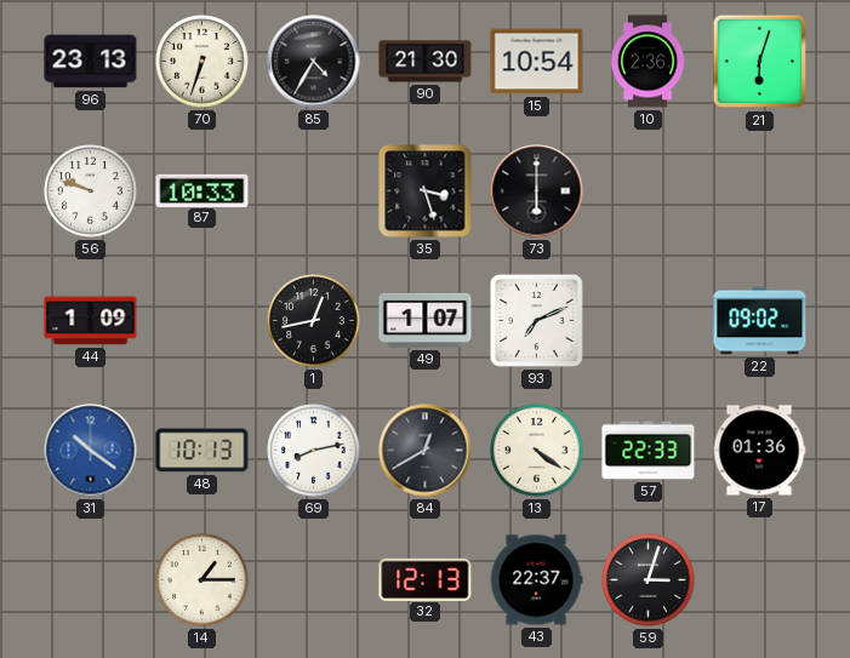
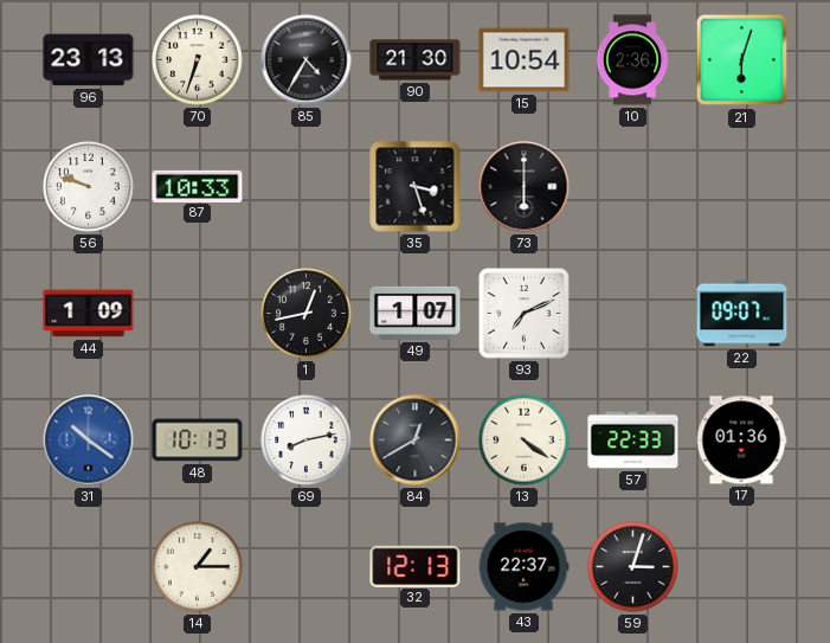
22: 09:02 -> 09:07 (742, 314)
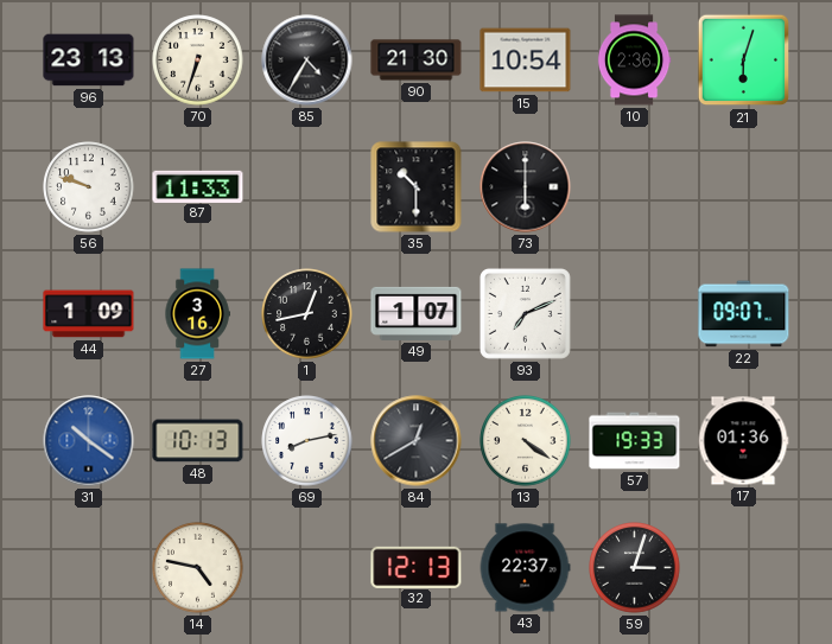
87: 10:33 -> 11:33 (198, 186)
35: 3:27 -> 10:30 (417, 187)
27: none -> 3:16 (197, 314)
57: 22:33 -> 19:33 (635, 441)
14: 1:15 -> 4:47 (198, 568)
